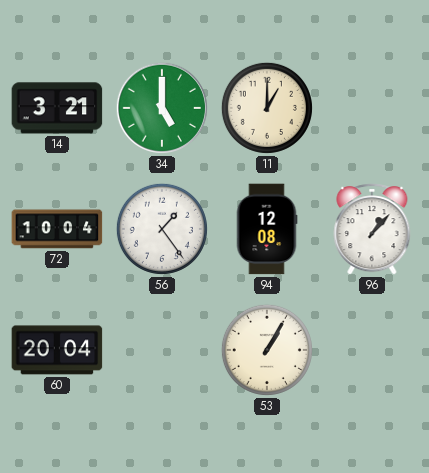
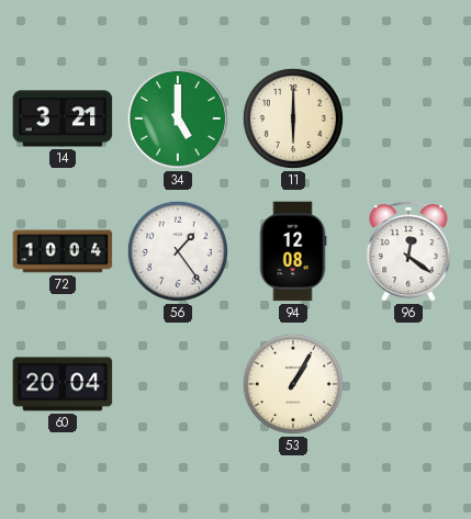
11: 1:00 -> 6:00 (293, 119)
96: 1:07 -> 12:21 (408, 251)
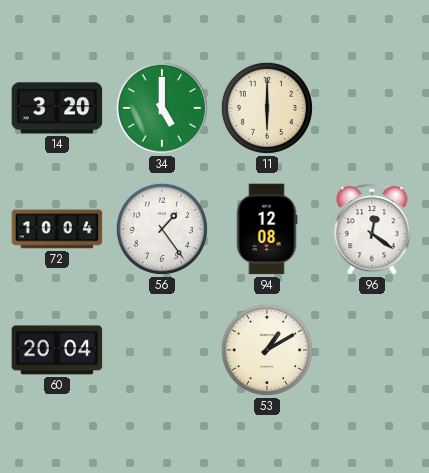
14: 3:21 -> 3:20 (57, 108)
53: 1:05 -> 1:10 (267, 350)
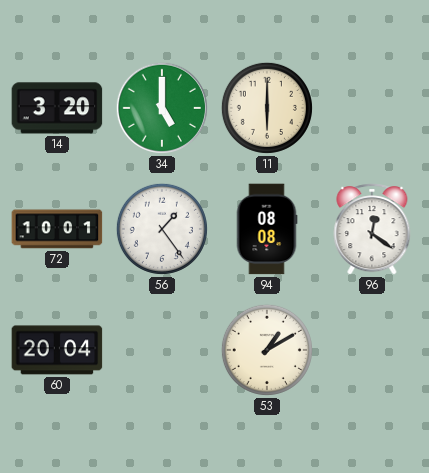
72: 10:04 -> 10:01 (57, 229)
94: 12:08 -> 08:08 (267, 229)
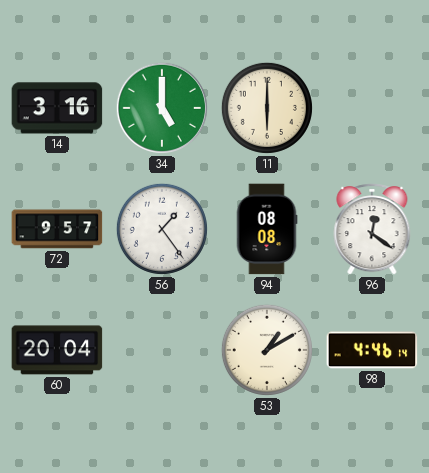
14: 3:20 -> 3:16 (57, 108)
72: 10:01 -> 9:57 (57, 229)
98: none -> 4:46 (372, 350)
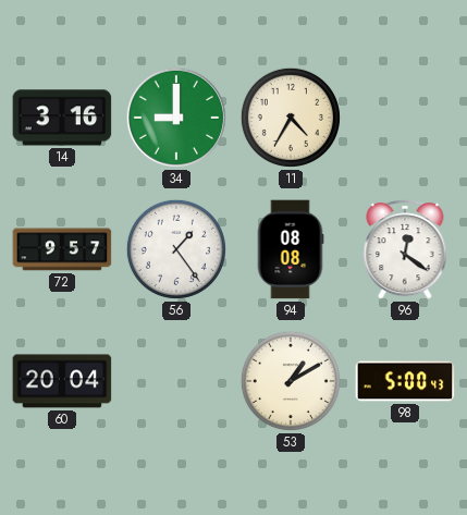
34: 5:00 -> 9:00 (176, 118)
11: 6:00 -> 4:35 (291, 118)
98: 4:46 -> 5:00 (405, 381)
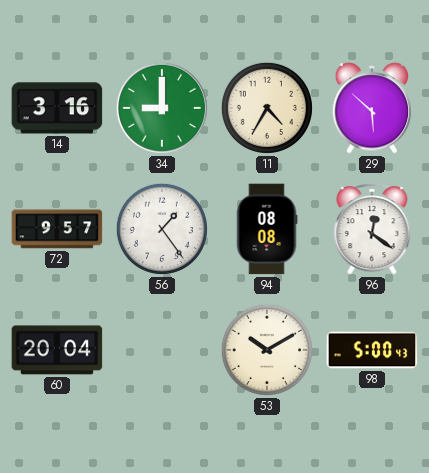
29: none -> 5:52 (372, 108)
53: 1:10 -> 10:10 (267, 350)
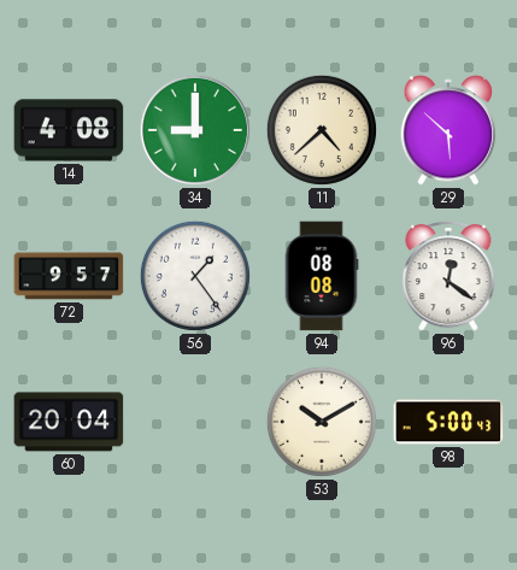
14: 3:16 -> 4:08 (69, 130)
11: 4:35 -> 4:38 (322, 130)
